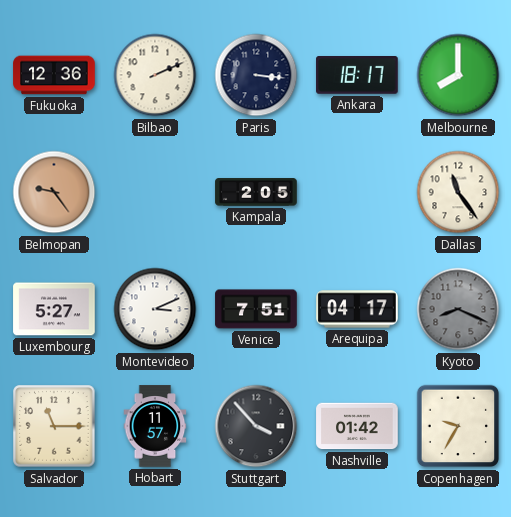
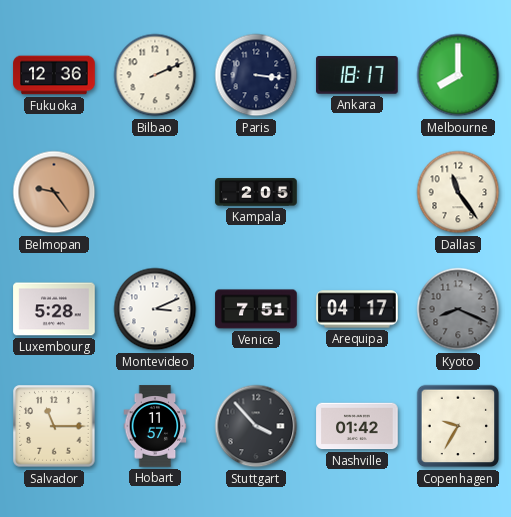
Luxembourg: 5:27 -> 5:28 (54, 309)
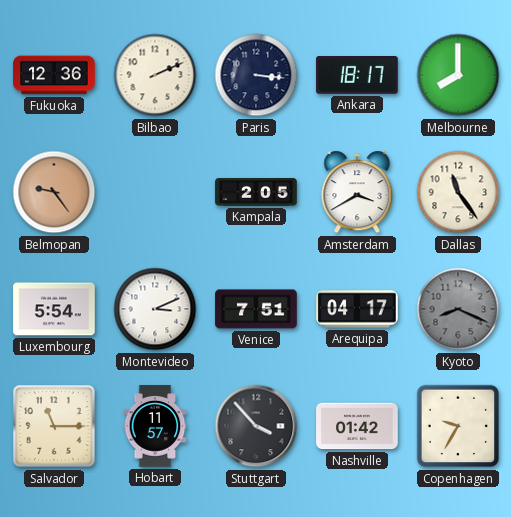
Amsterdam: none -> 3:40 (357, 192)
Luxembourg: 5:28 -> 5:54 (54, 309)
